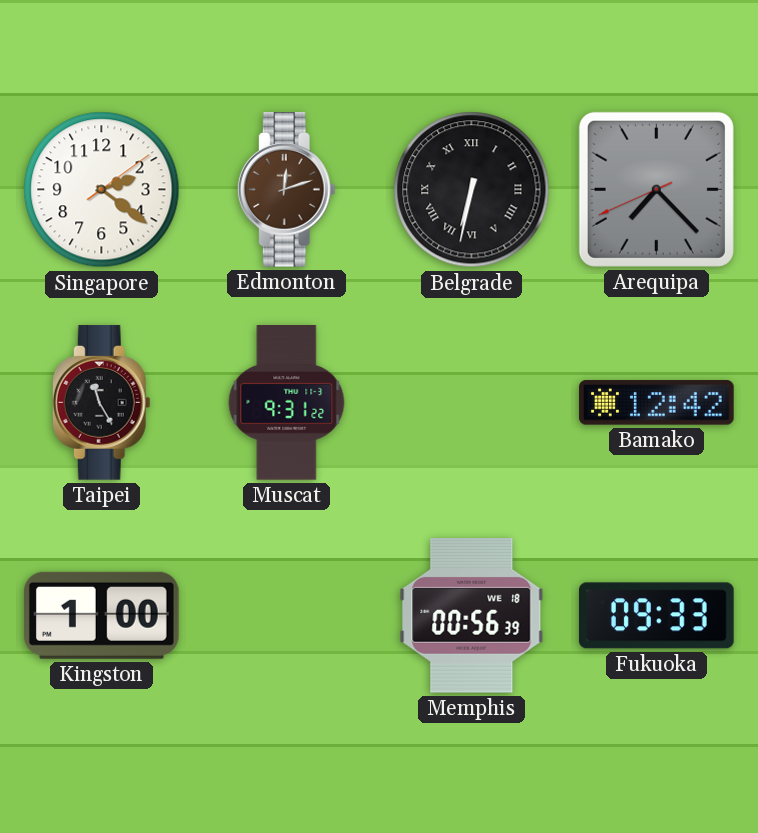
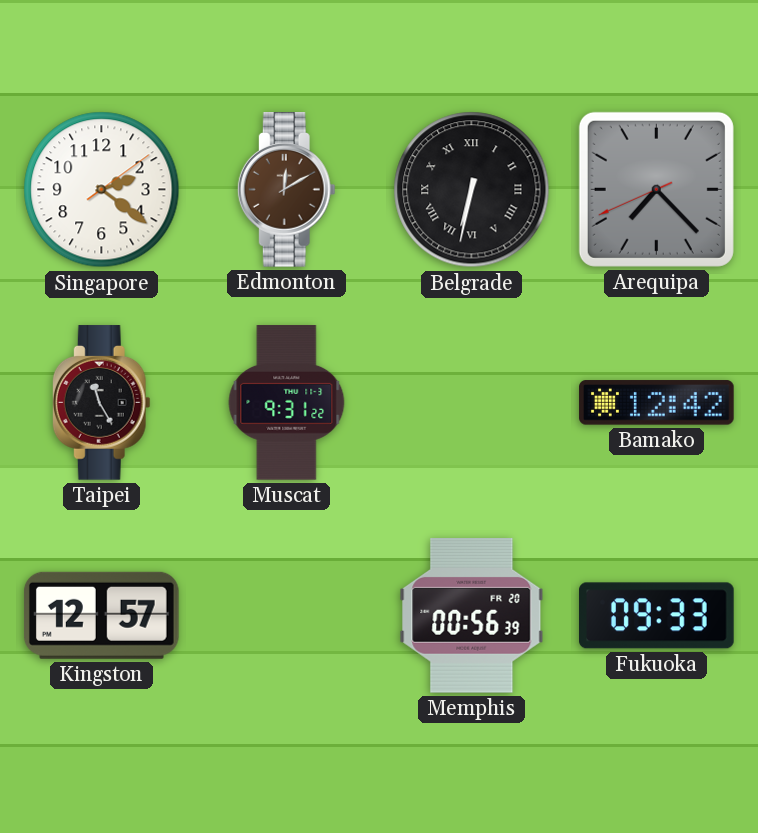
Edmonton: 12:12 -> 12:10 (286, 190)
Kingston: 1:00 -> 12:57 (101, 615)
Memphis date: WE 18 -> FR 20 (472, 616)
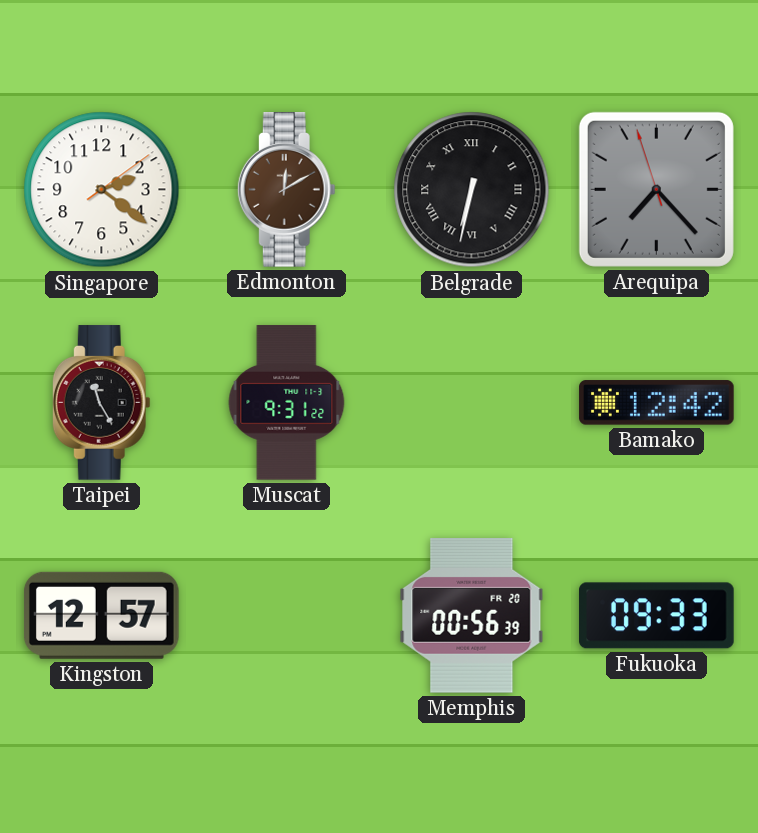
Arequipa: 7:22:41 -> 7:22:57 (656, 189)
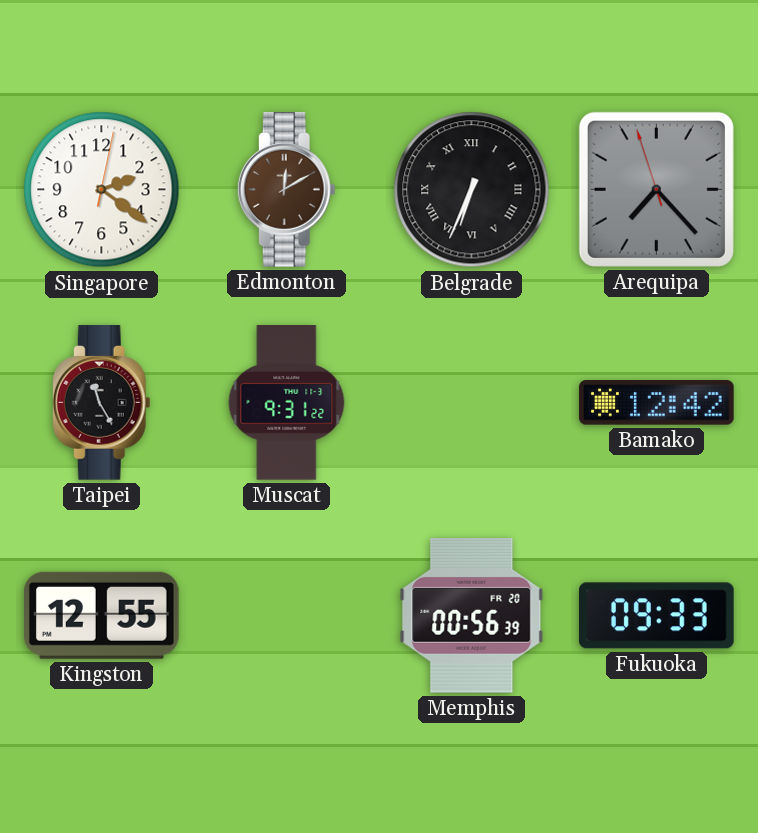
Singapore: 2:21:09 -> 2:21:02 (102, 190)
Belgrade: 6:32 -> 6:34 (472, 190)
Kingston: 12:57 -> 12:55 (101, 615)
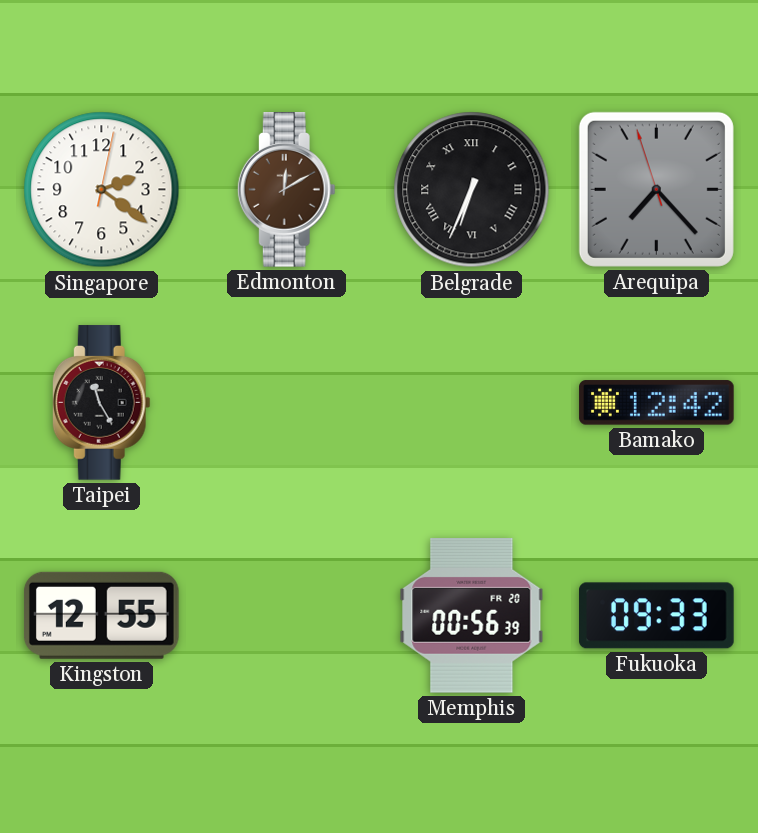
Muscat: 9:31 -> none (287, 403)
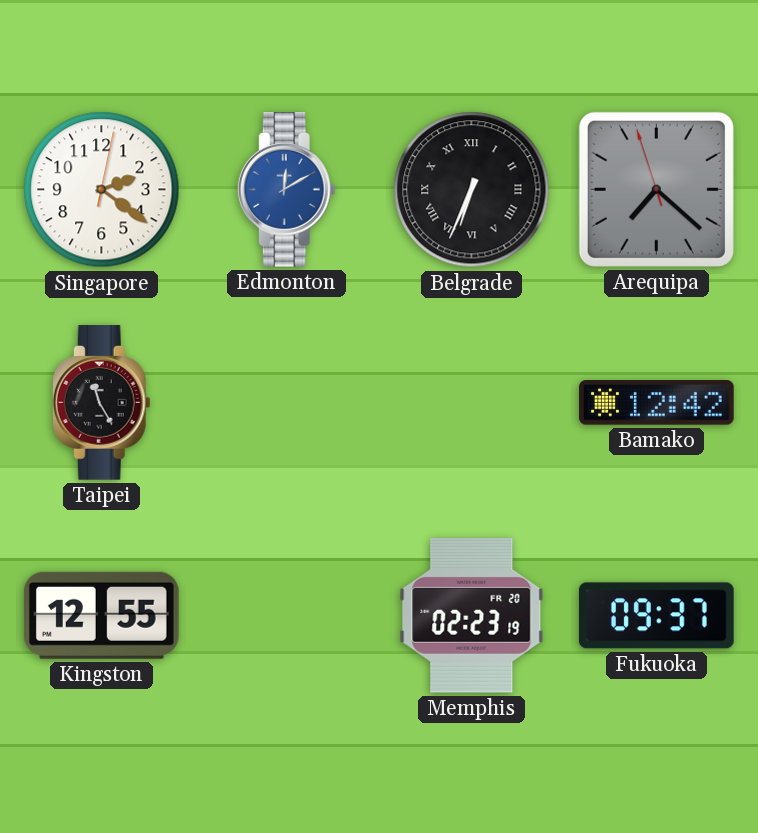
Edmonton dial: brown -> blue (286, 190)
Arequipa: 7:22 -> 7:21 (656, 189)
Memphis: 00:56 -> 02:23 (472, 616)
Fukuoka: 09:33 -> 09:37 (657, 616)
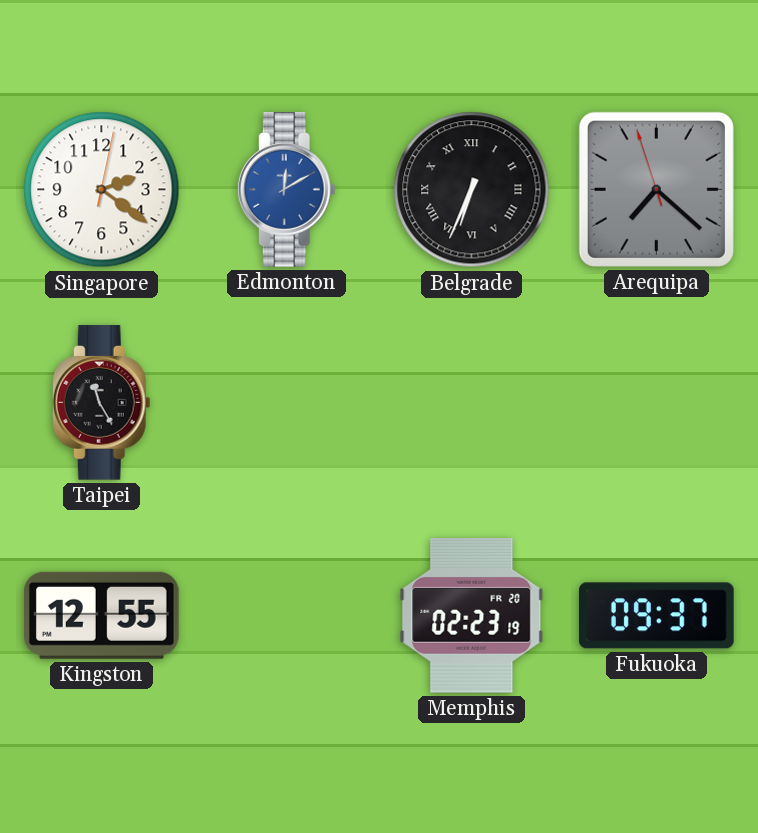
Bamako: 12:42 -> none (657, 403)
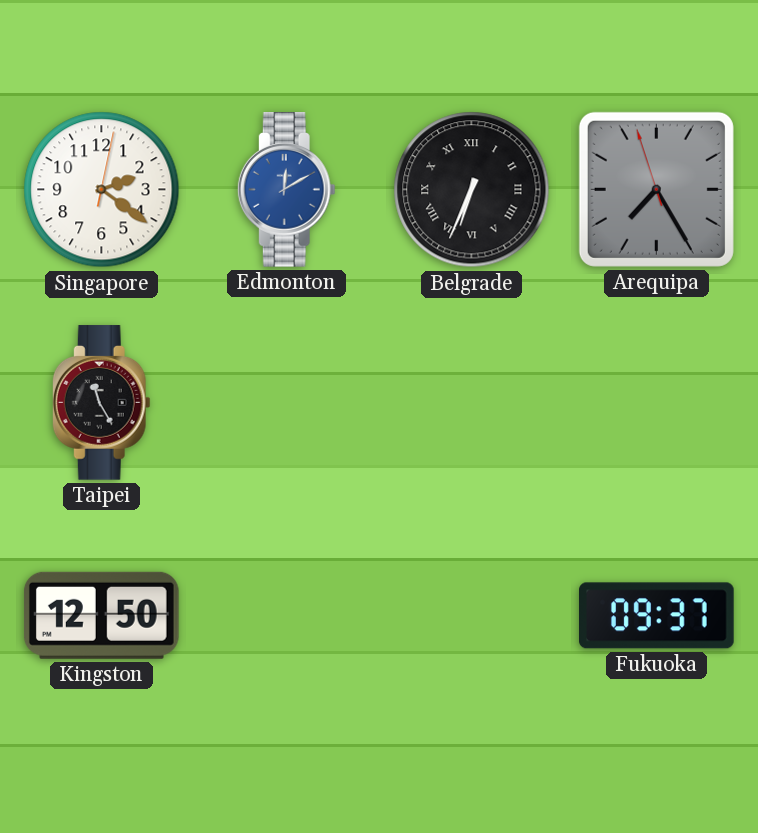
Arequipa: 7:21 -> 7:24 (656, 189)
Kingston: 12:55 -> 12:50 (101, 615)
Memphis: 02:23 -> none (472, 616)
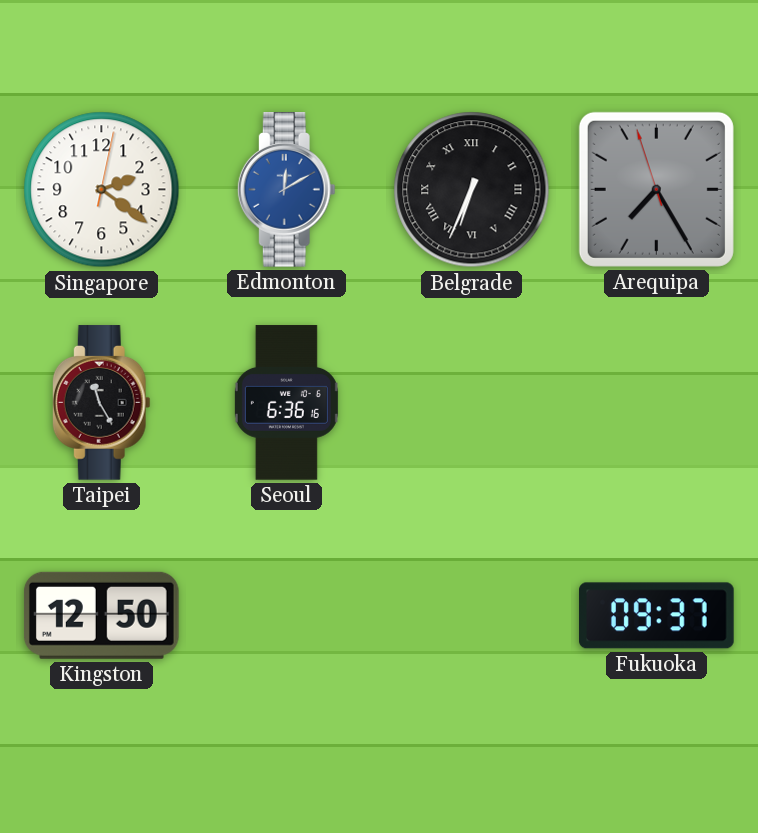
Seoul: none -> 6:36 (286, 403)
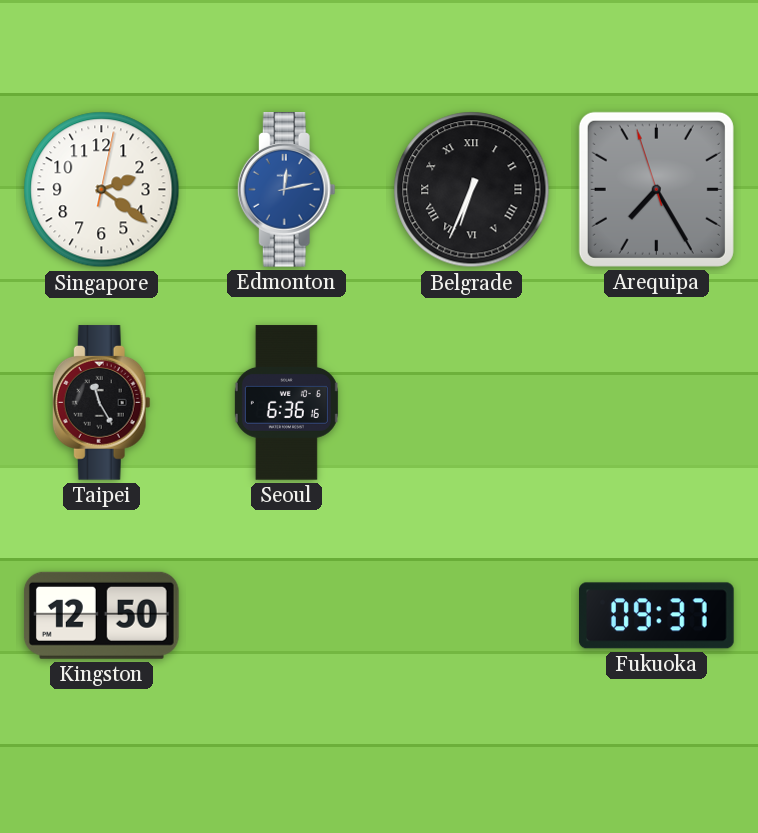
Edmonton: 12:10 -> 12:13 (286, 190)
